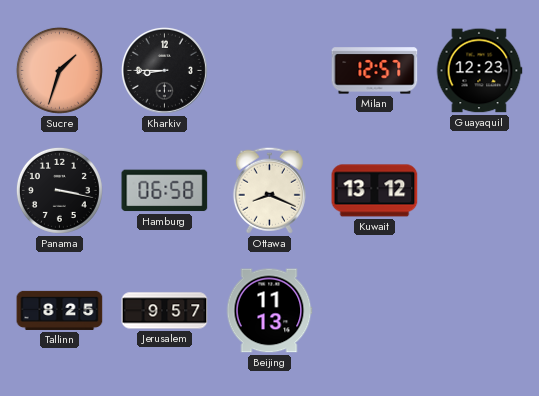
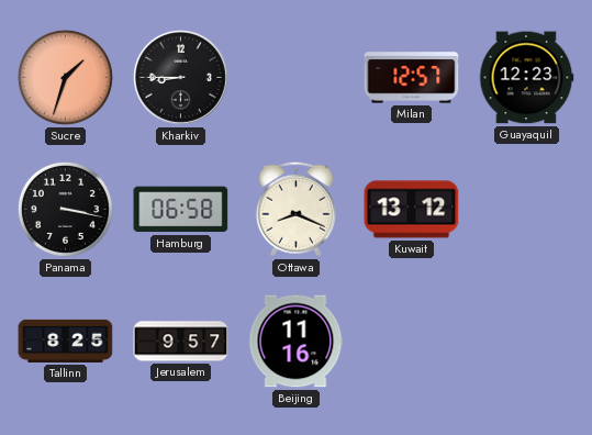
Beijing: 11:13 -> 11:16 (295, 342)
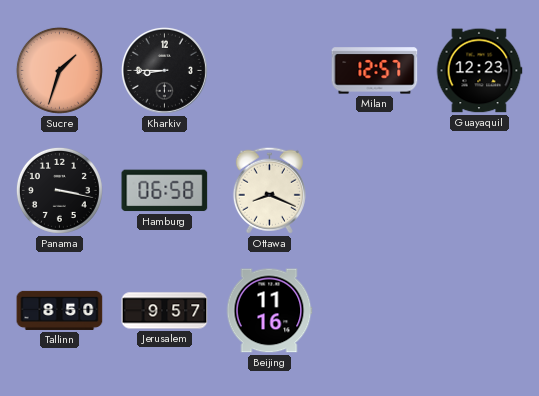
Kuwait: 13:12 -> none (412, 210)
Tallinn: 8:25 -> 8:50 (60, 310)
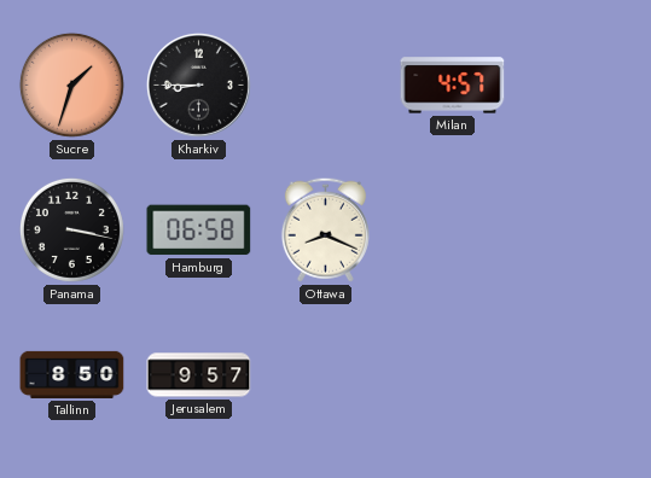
Milan: 12:57 -> 4:57 (453, 86)
Guayaquil: 12:23 -> none (479, 71)
Beijing: 11:16 -> none (269, 311)
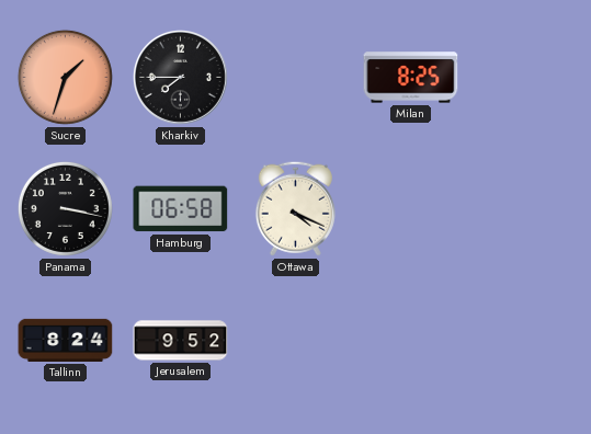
Kharkiv: 8:45 -> 7:45 (180, 77)
Milan: 4:57 -> 8:25 (411, 78)
Ottawa: 8:19 -> 4:19 (295, 208)
Tallinn: 8:50 -> 8:24 (66, 340)
Jerusalem: 9:57 -> 9:52 (181, 341)
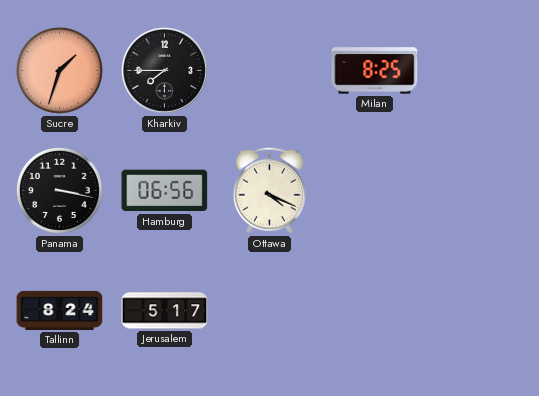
Hamburg: 06:58 -> 06:56 (165, 191)
Jerusalem: 9:52 -> 5:17 (165, 311)
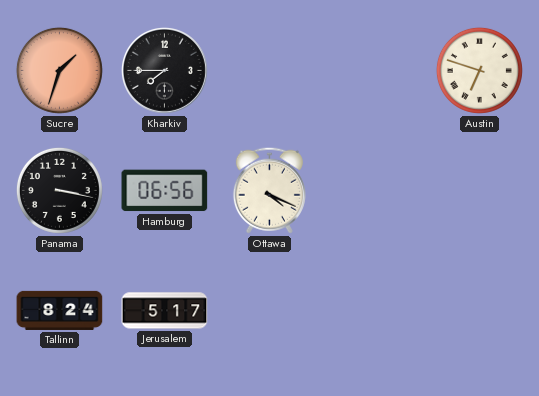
Milan: 8:25 -> none (375, 71)
Austin: none -> 6:48 (479, 70)
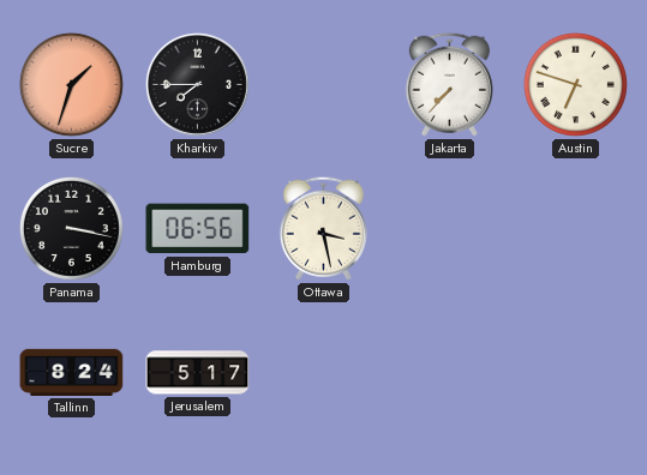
Jakarta: none -> 7:37 (449, 84)
Ottawa: 4:19 -> 3:28 (323, 228)
